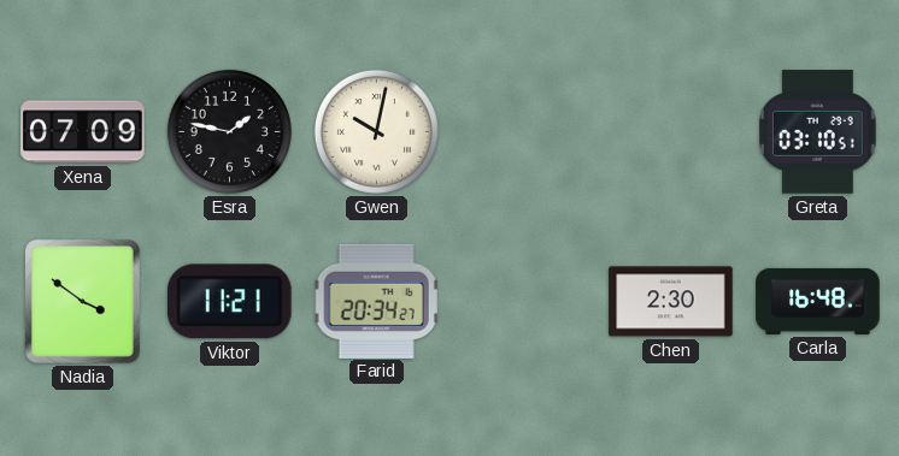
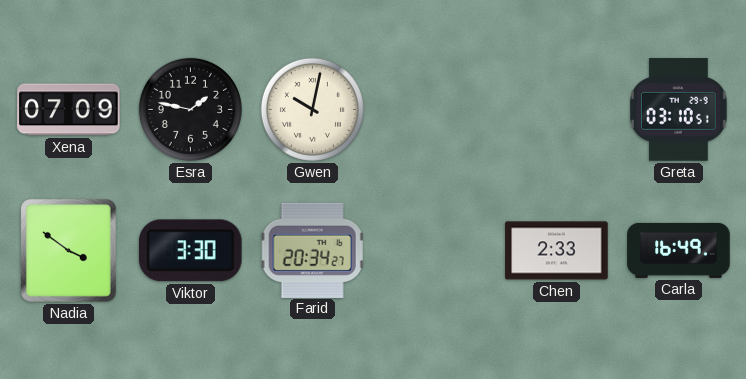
Viktor: 11:21 -> 3:30 (190, 251)
Chen: 2:30 -> 2:33 (557, 251)
Carla: 16:48 -> 16:49 (679, 250)
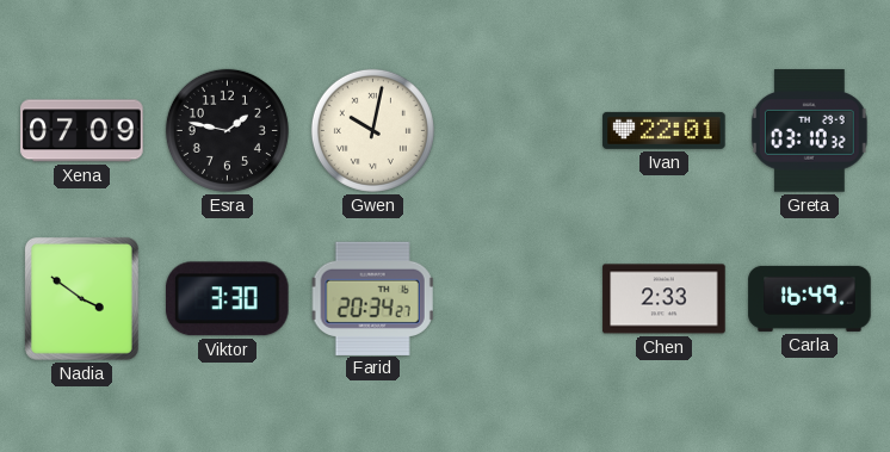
Ivan: none -> 22:01 (665, 130)
Greta: 03:10:51 -> 03:10:32 (810, 131)
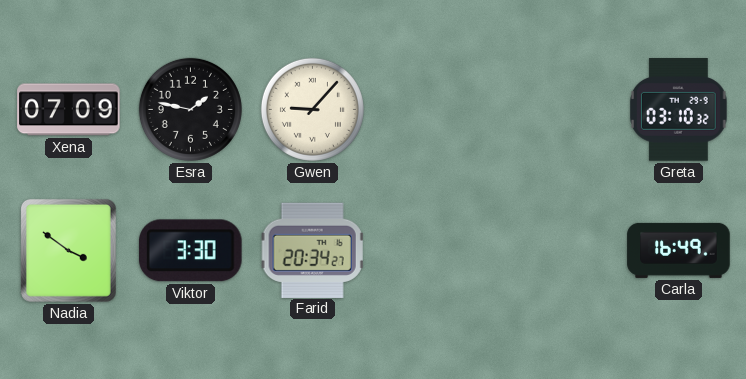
Gwen: 10:02 -> 9:07 (312, 109)
Ivan: 22:01 -> none (665, 130)
Chen: 2:33 -> none (665, 299)
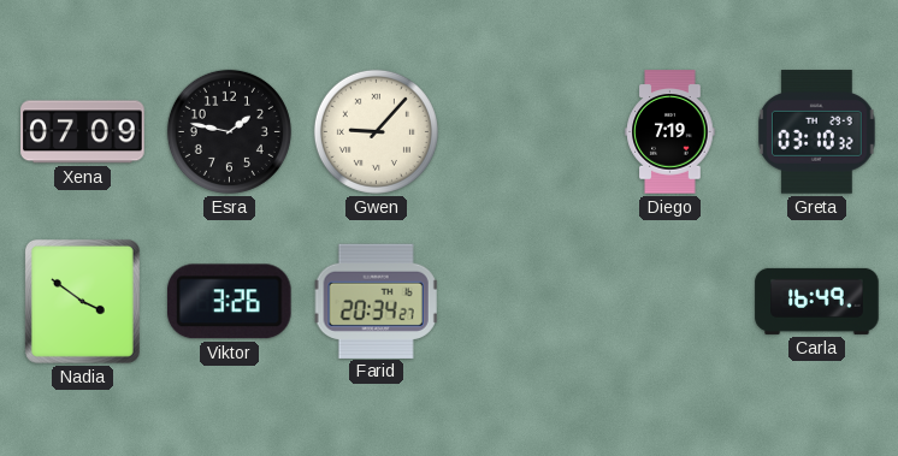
Diego: none -> 7:19 (670, 132)
Viktor: 3:30 -> 3:26 (229, 302)
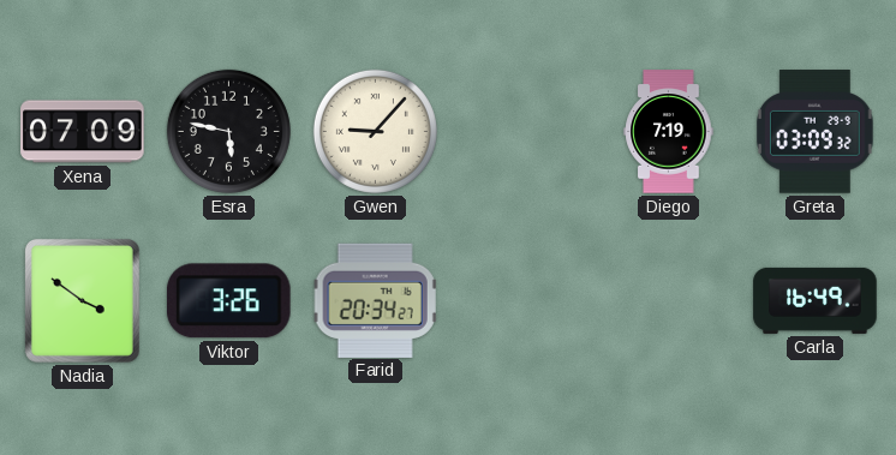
Esra: 1:47 -> 5:47 (228, 131)
Greta: 03:10 -> 03:09 (816, 132)
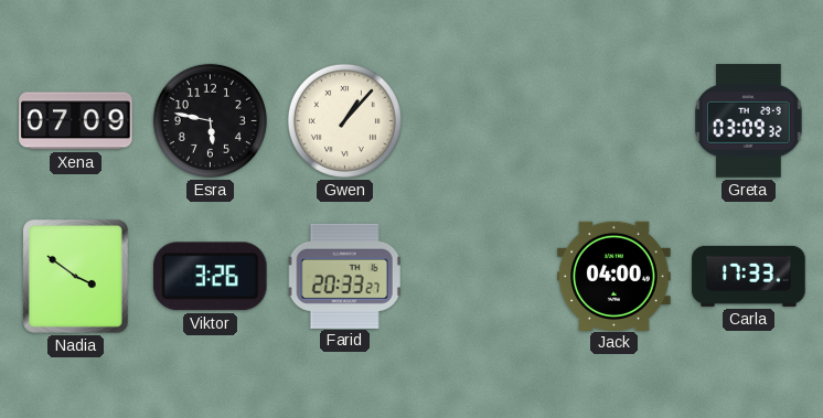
Gwen: 9:07 -> 1:07 (344, 120)
Diego: 7:19 -> none (669, 132)
Farid: 20:34 -> 20:33 (344, 276)
Jack: none -> 04:00 (614, 276)
Carla: 16:49 -> 17:33 (749, 276)
